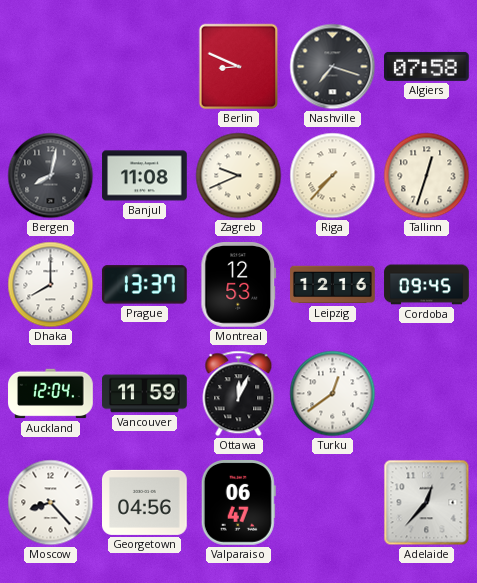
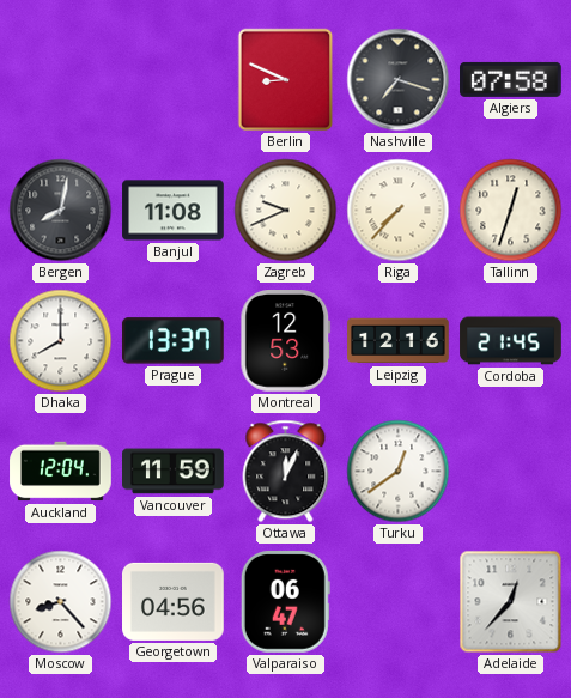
Cordoba: 09:45 -> 21:45 (511, 341)
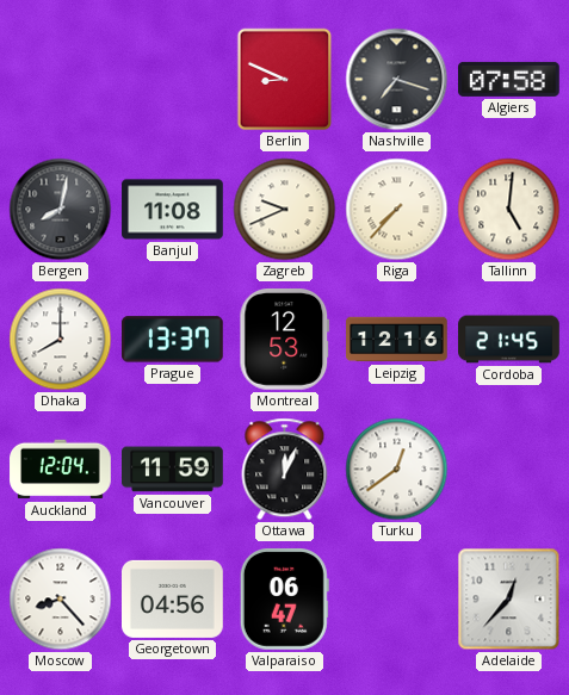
Tallinn: 12:33 -> 5:01 (509, 210)
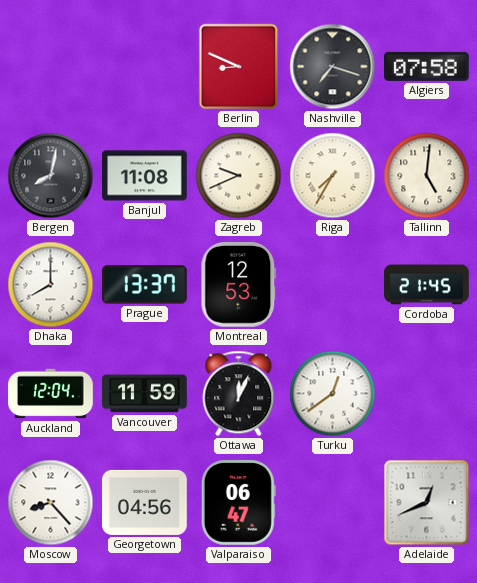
Riga: 7:37 -> 7:35 (333, 176)
Leipzig: 12:16 -> none (397, 340)
Adelaide: 12:37 -> 12:41 (427, 503)
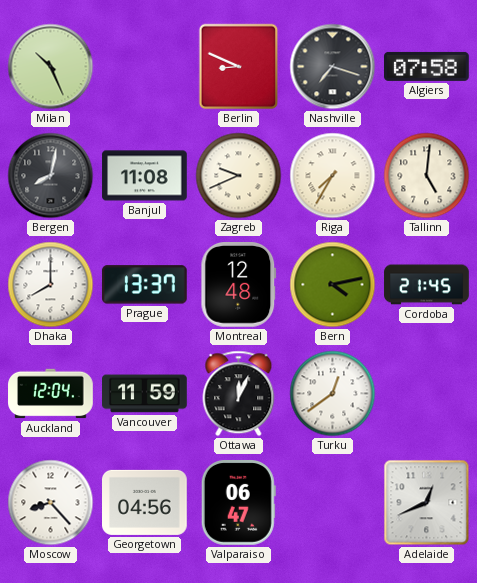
Milan: none -> 10:26 (51, 67)
Montreal: 12:53 -> 12:48 (239, 285)
Bern: none -> 4:13 (333, 285)
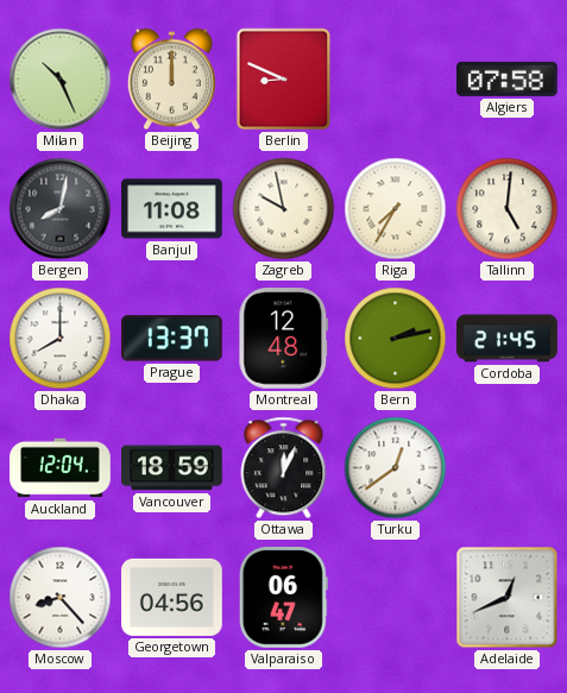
Beijing: none -> 12:00 (171, 80)
Nashville: 7:18 -> none (333, 67)
Zagreb: 9:41 -> 9:58 (284, 209)
Bern: 4:13 -> 2:13 (396, 339)
Vancouver: 11:59 -> 18:59 (172, 468)
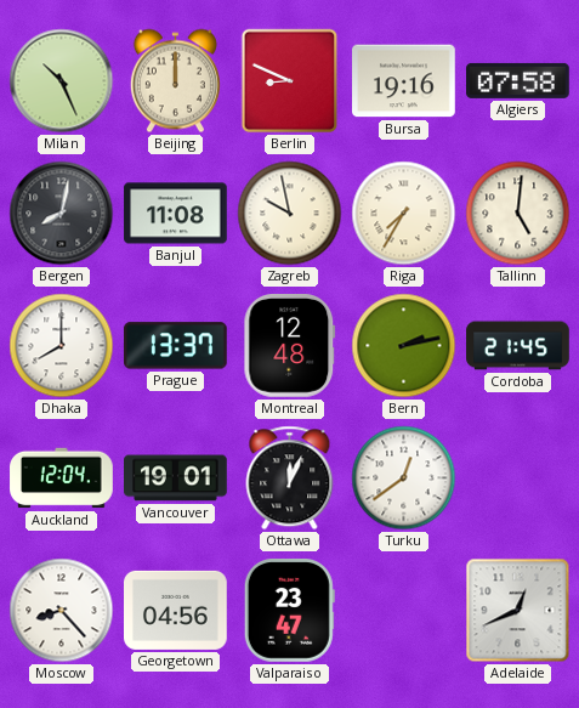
Bursa: none -> 19:16 (404, 81)
Vancouver: 18:59 -> 19:01 (176, 478)
Valparaiso: 06:47 -> 23:47 (289, 611)
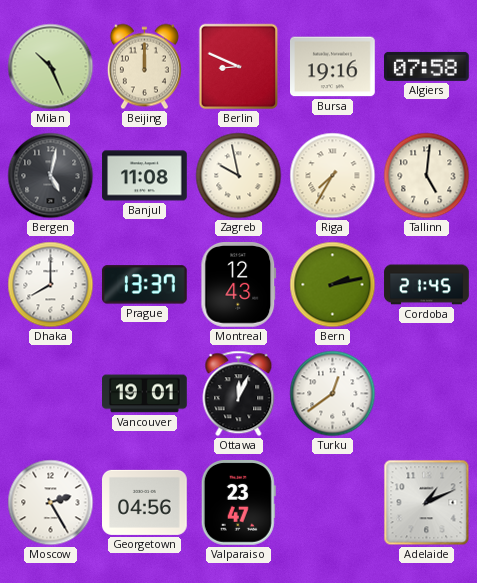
Bergen: 8:02 -> 5:02 (51, 176)
Montreal: 12:48 -> 12:43 (239, 285)
Auckland: 12:04 -> none (62, 478)
Moscow: 8:23 -> 2:25 (51, 503)
Adelaide: 12:41 -> 1:11 (427, 503)
